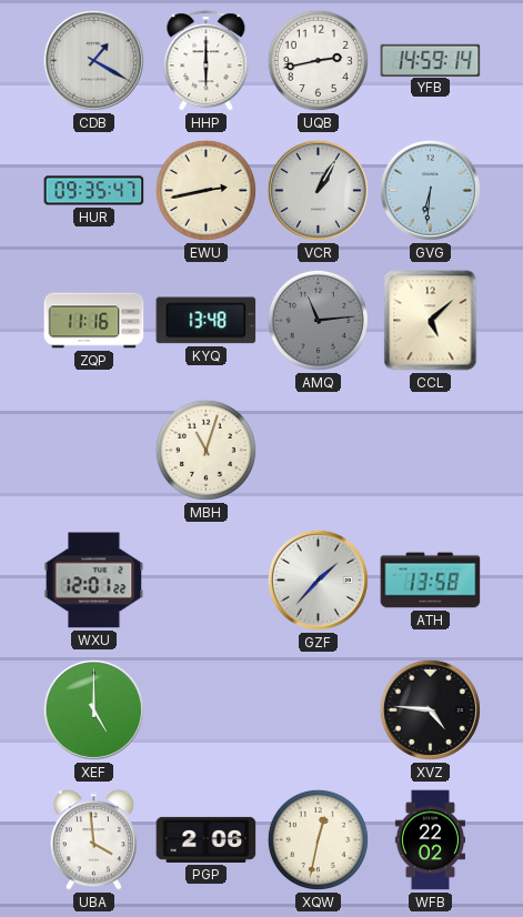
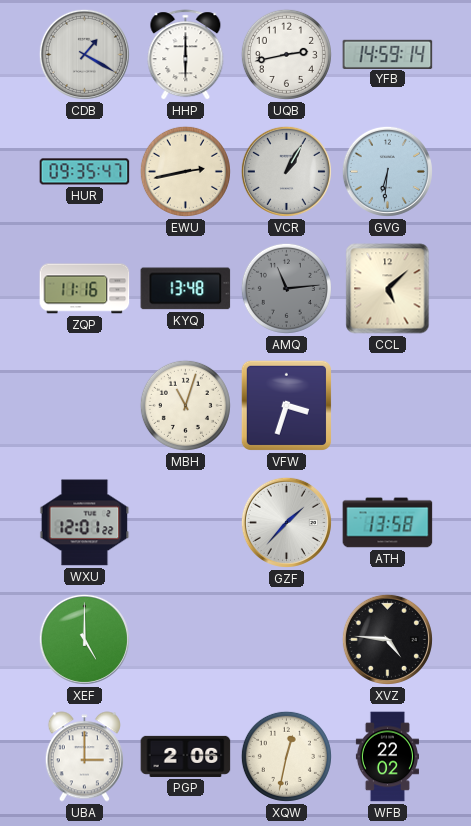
VFW: none -> 3:33 (286, 405)
UBA: 3:59 -> 3:00 (84, 757)
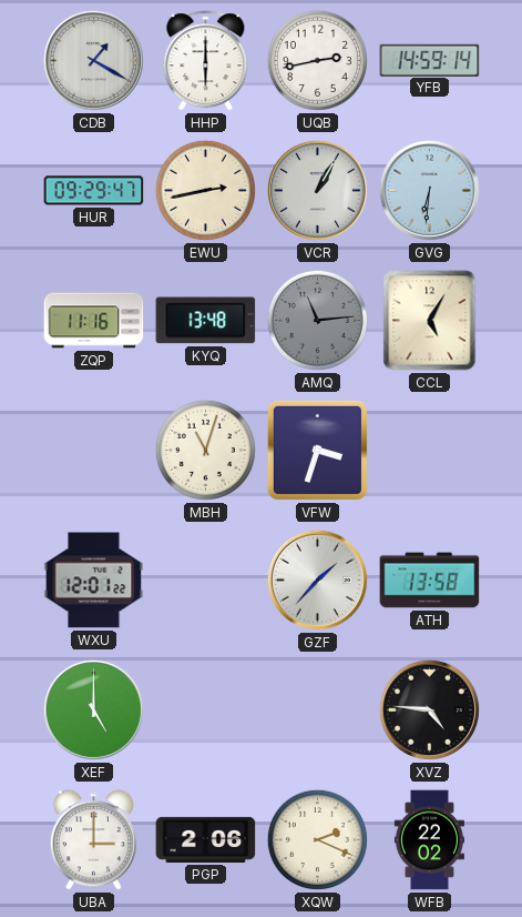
HUR: 09:35 -> 09:29 (94, 191)
CCL: 5:08 -> 5:05 (430, 321)
XQW: 12:32 -> 2:19 (317, 839)
